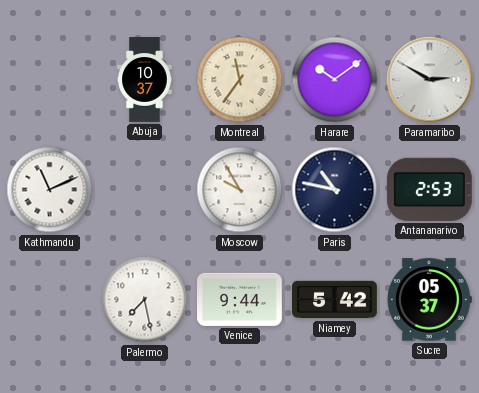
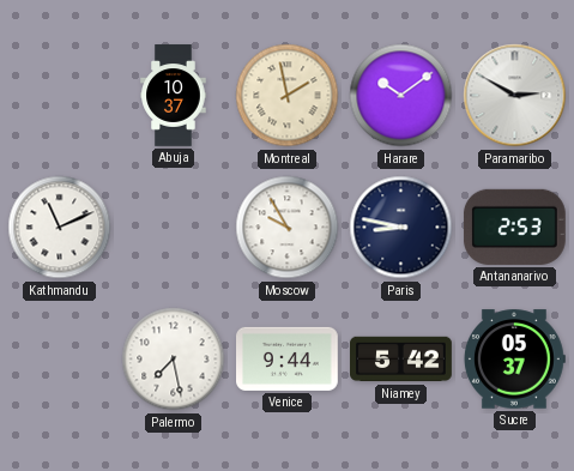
Montreal: 11:36 -> 1:58 (288, 96)
Paris: 10:47 -> 8:47 (401, 228)
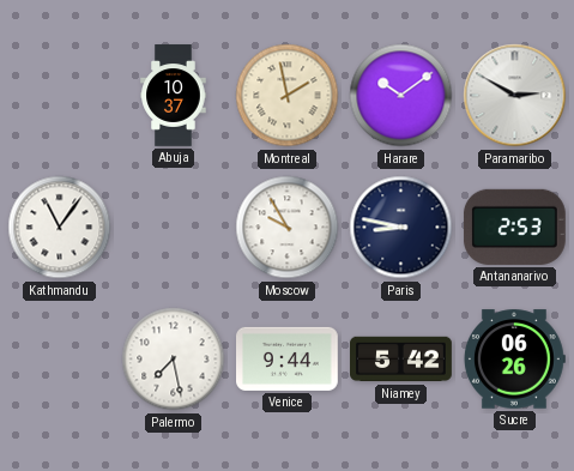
Kathmandu: 11:11 -> 11:06 (60, 228)
Sucre: 05:37 -> 06:26 (515, 360)
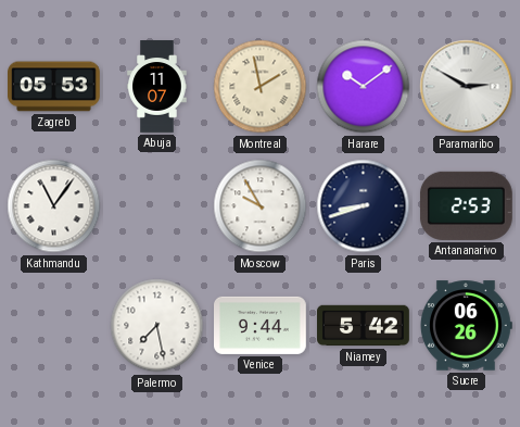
Zagreb: none -> 05:53 (54, 87)
Abuja: 10:37 -> 11:07 (157, 87)
Paris: 8:47 -> 8:42 (364, 206)
